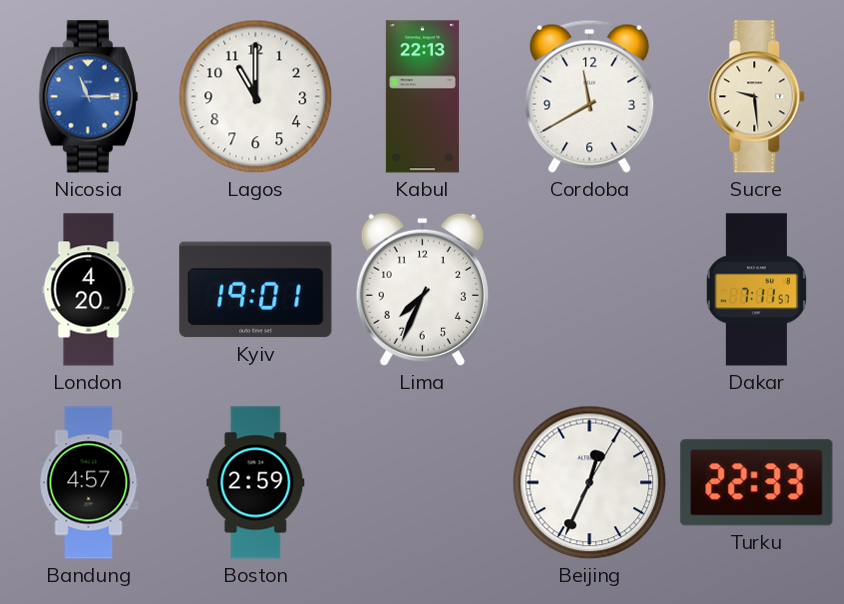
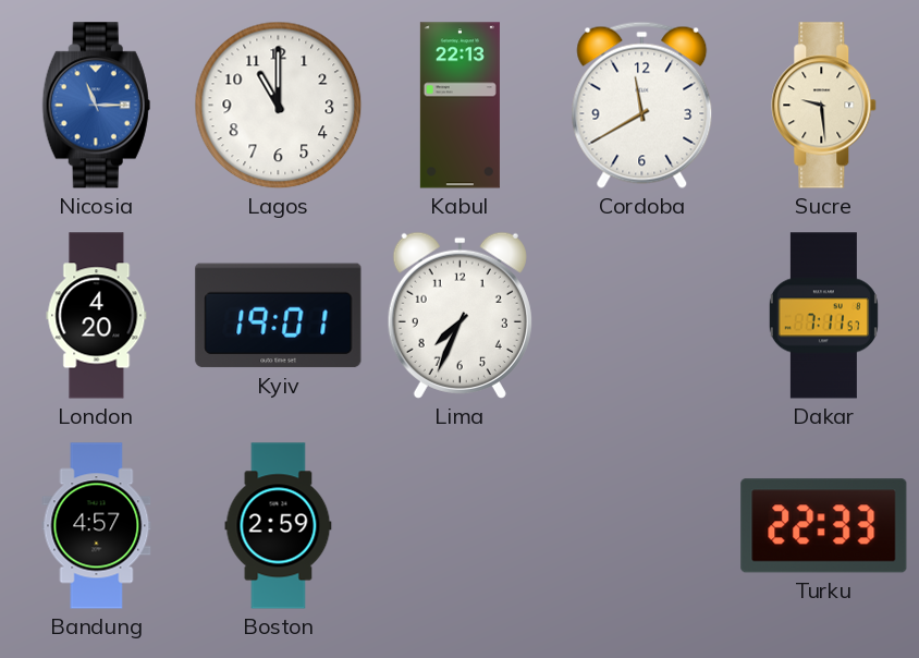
Beijing: 12:34 -> none (590, 483)
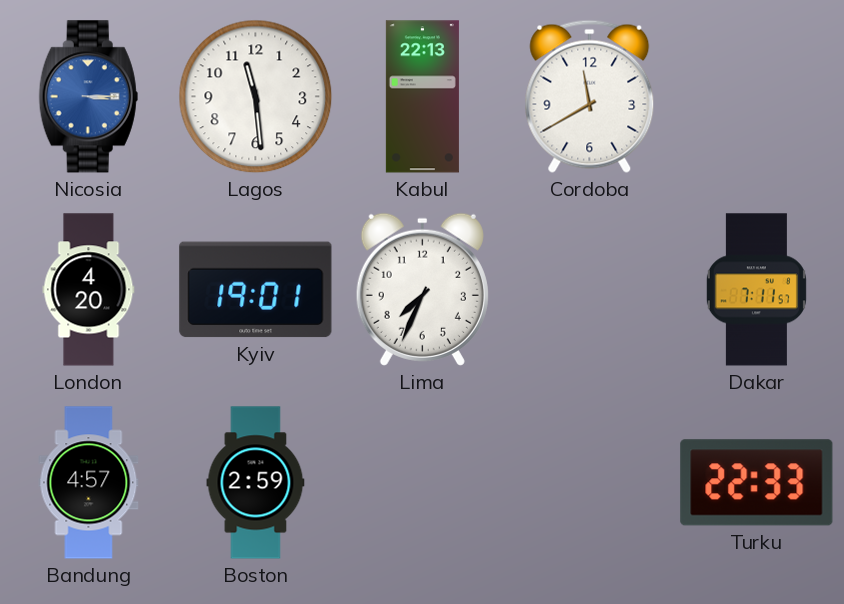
Nicosia: 11:15 -> 3:15 (88, 97)
Lagos: 11:00 -> 11:29 (256, 97)
Sucre: 9:29 -> none (824, 106)
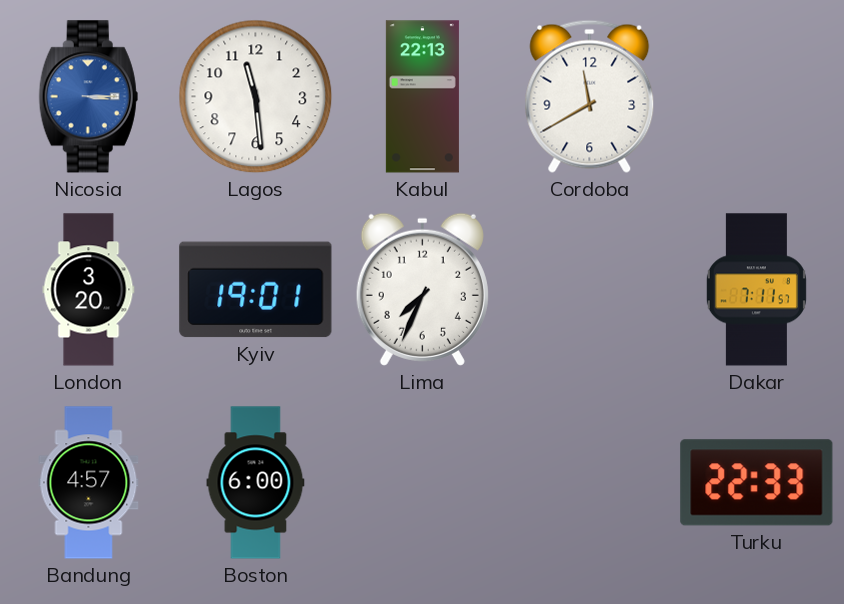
London: 4:20 -> 3:20 (89, 290)
Boston: 2:59 -> 6:00 (256, 483)
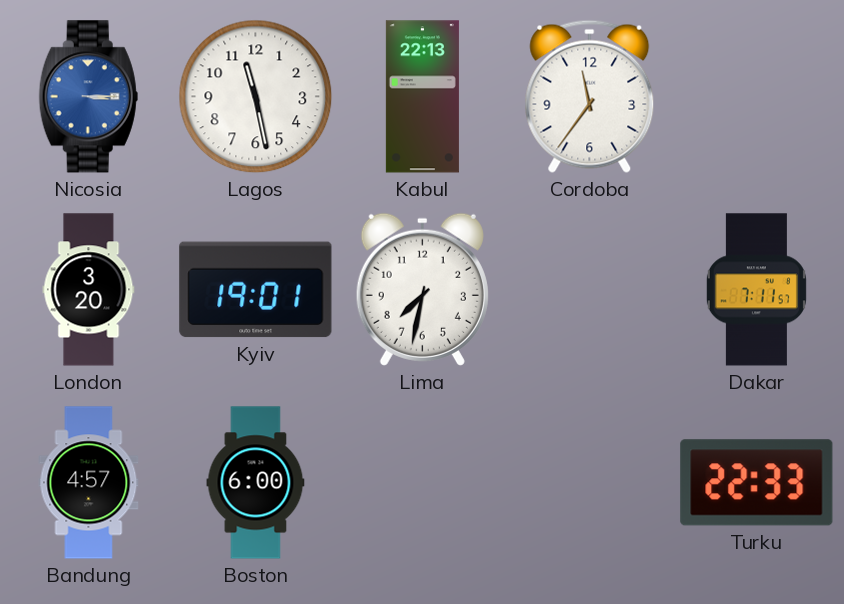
Lagos: 11:29 -> 11:28 (256, 97)
Cordoba: 11:40 -> 11:36 (590, 96)
Lima: 7:34 -> 7:32 (422, 289)
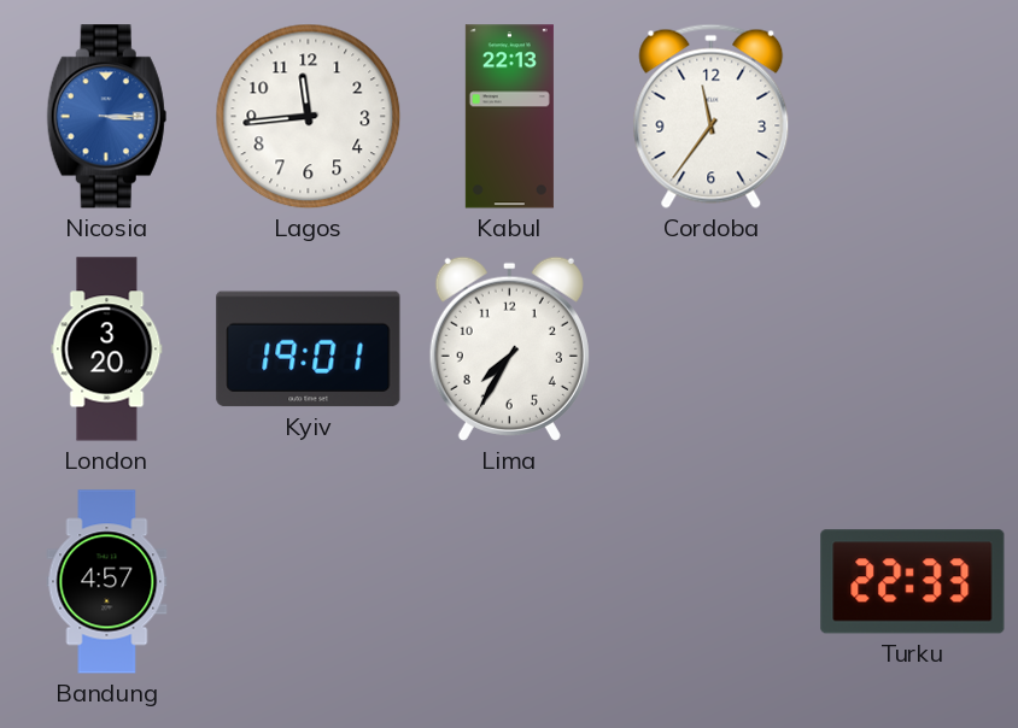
Lagos: 11:28 -> 11:44 (309, 117)
Lima: 7:32 -> 7:35 (509, 348)
Dakar: 7:11 -> none (756, 290)
Boston: 6:00 -> none (256, 483)
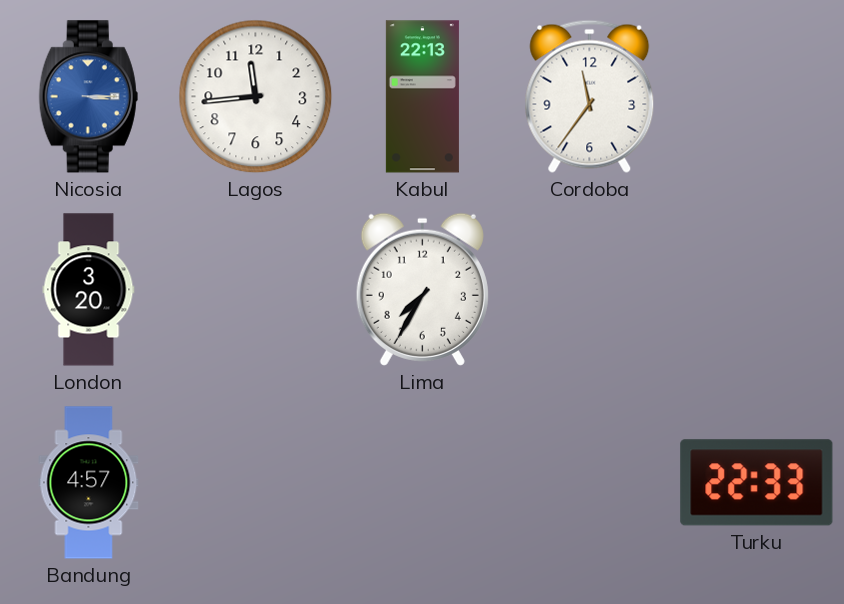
Kyiv: 19:01 -> none (309, 350)
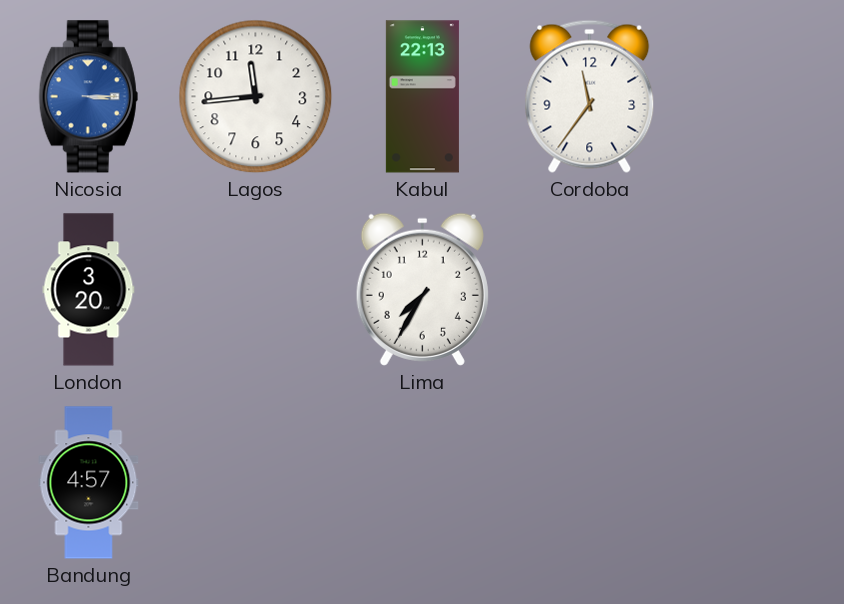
Turku: 22:33 -> none (757, 483)
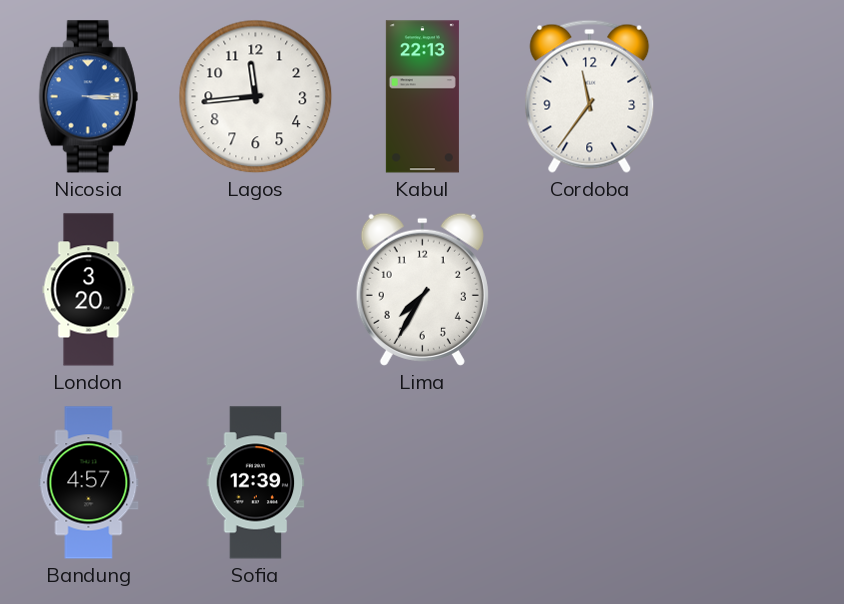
Sofia: none -> 12:39 (256, 483)
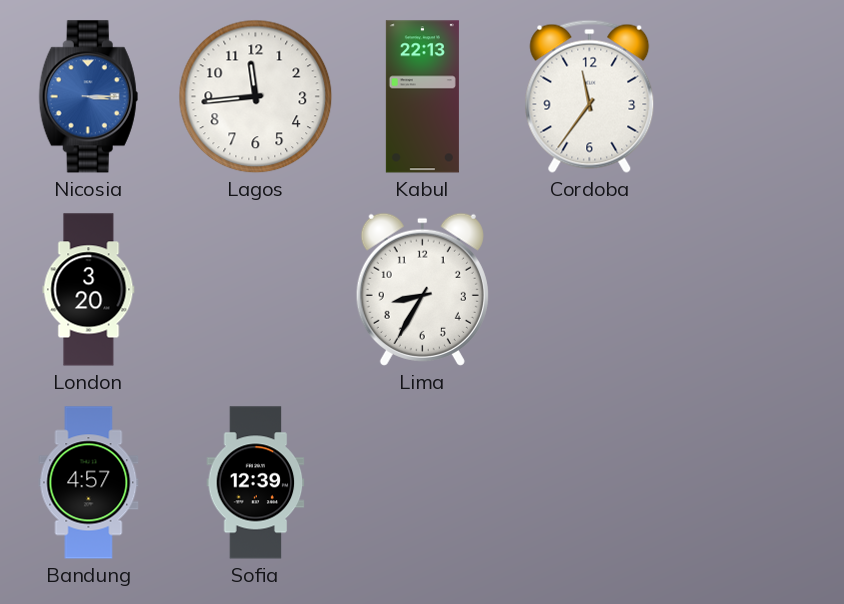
Lima: 7:35 -> 8:35 (422, 289)
